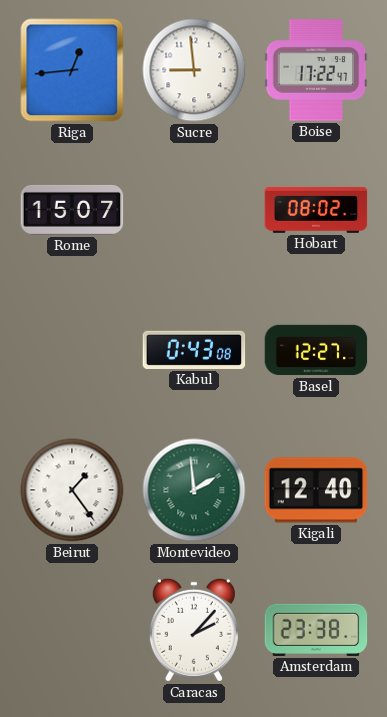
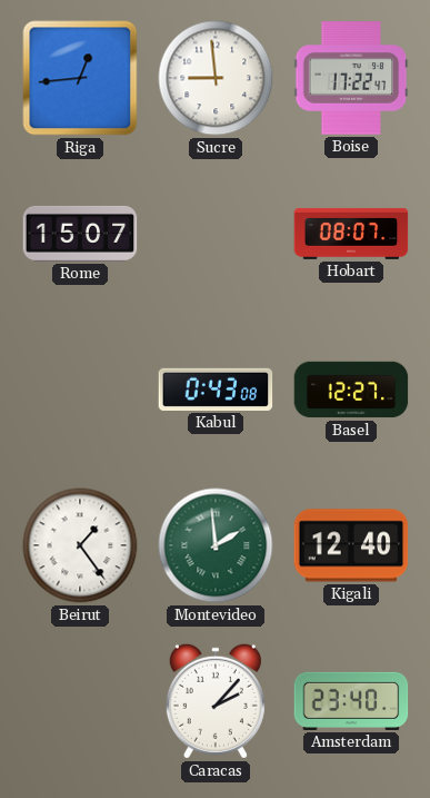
Hobart: 08:02 -> 08:07 (351, 234)
Amsterdam: 23:38 -> 23:40 (351, 701)
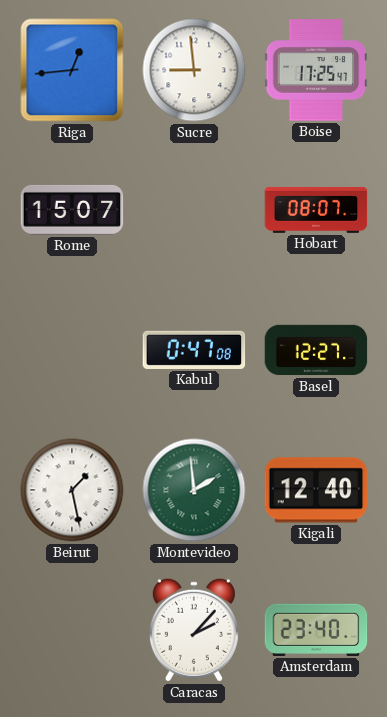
Boise: 17:22 -> 17:25 (316, 70)
Kabul: 0:43 -> 0:47 (194, 350)
Beirut: 1:24 -> 1:28 (72, 490)
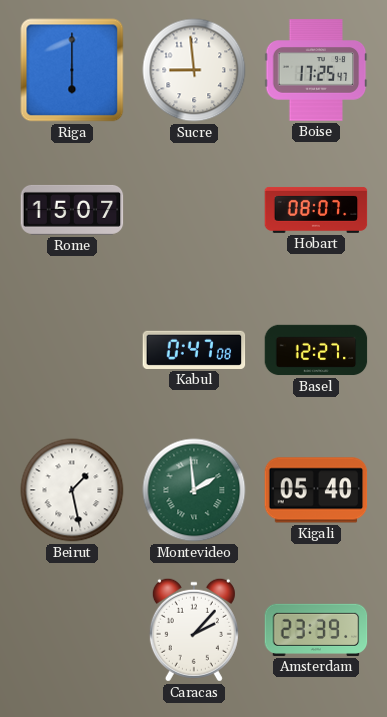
Riga: 12:44 -> 6:00 (72, 70)
Kigali: 12:40 -> 05:40 (316, 490)
Amsterdam: 23:40 -> 23:39 (316, 630)
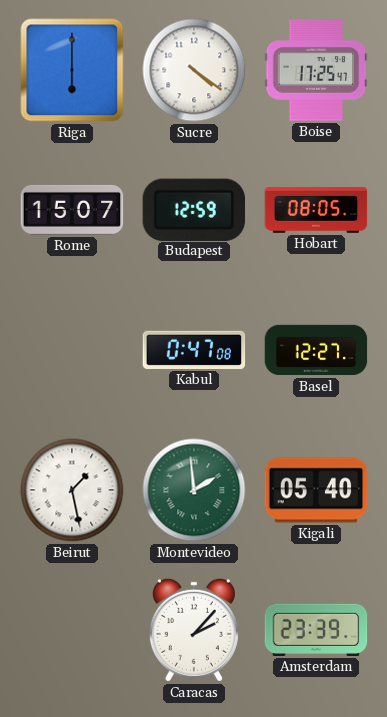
Sucre: 8:59 -> 4:21 (194, 70)
Budapest: none -> 12:59 (193, 209)
Hobart: 08:07 -> 08:05 (316, 210)
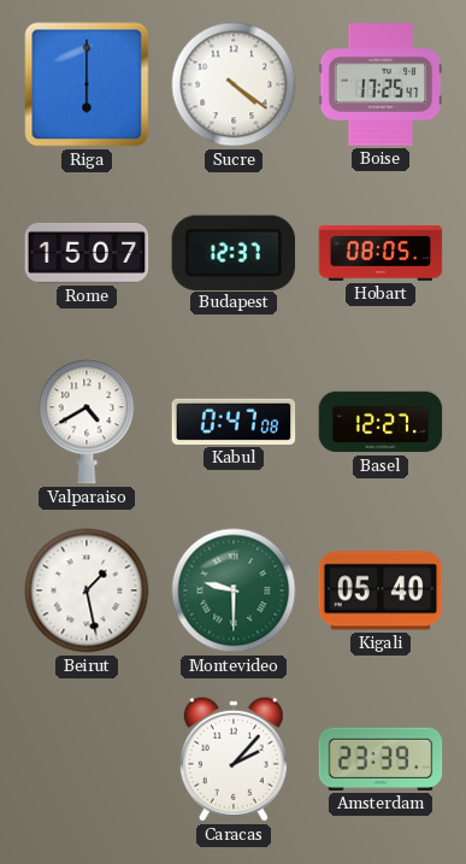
Budapest: 12:59 -> 12:37 (232, 252)
Valparaiso: none -> 4:40 (87, 422)
Montevideo: 1:59 -> 9:30 (234, 590)
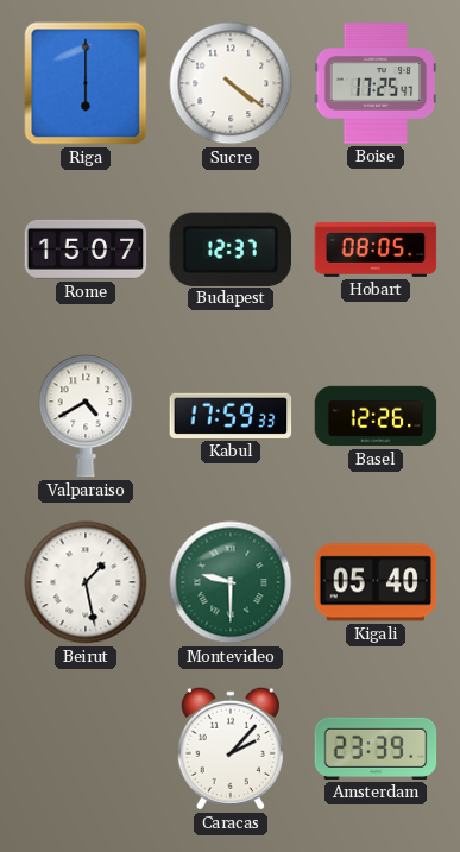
Kabul: 0:47 -> 17:59 (231, 416)
Basel: 12:27 -> 12:26 (376, 416)
